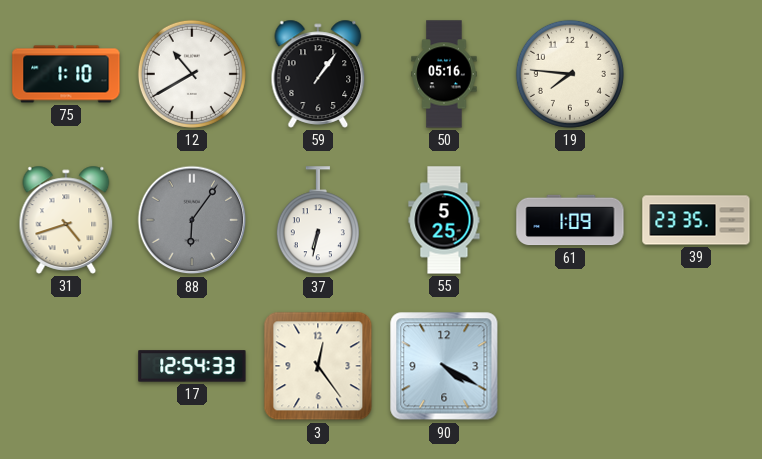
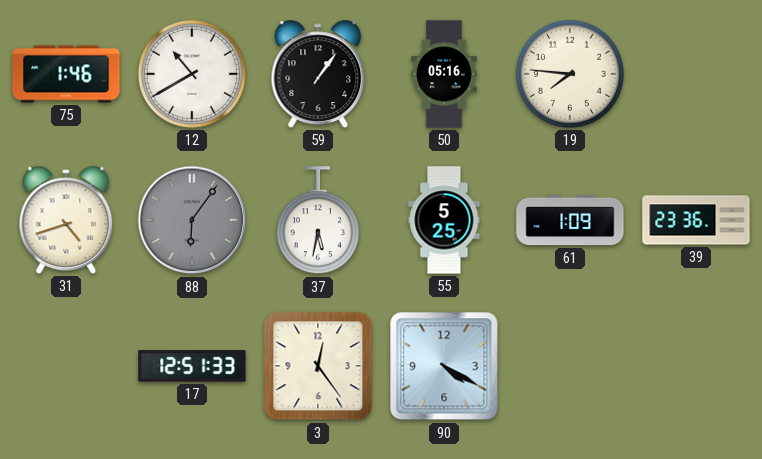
75: 1:10 -> 1:46 (66, 74)
37: 6:32 -> 5:32 (318, 221)
39: 23:35 -> 23:36 (696, 220)
17: 12:54 -> 12:51 (192, 366)
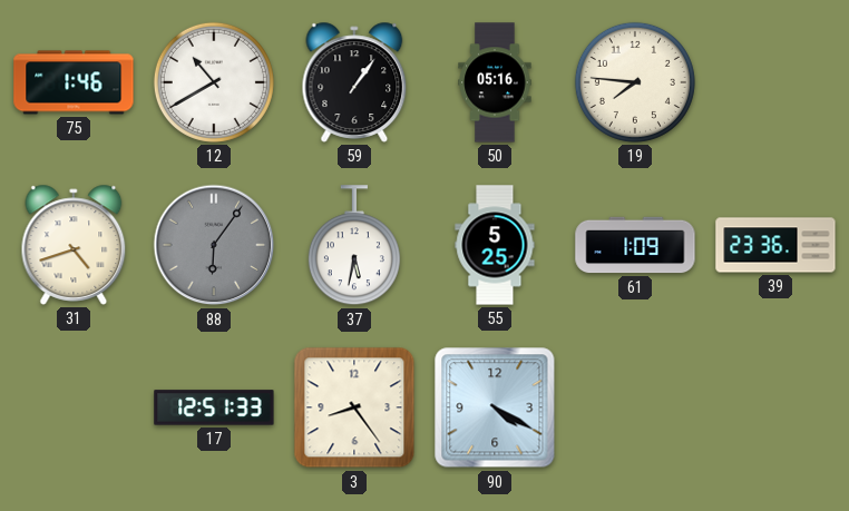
3: 12:24 -> 8:24 (354, 407)
